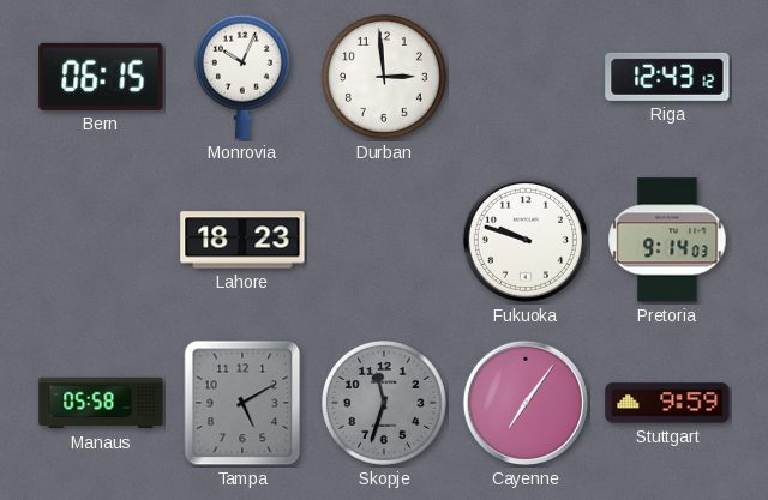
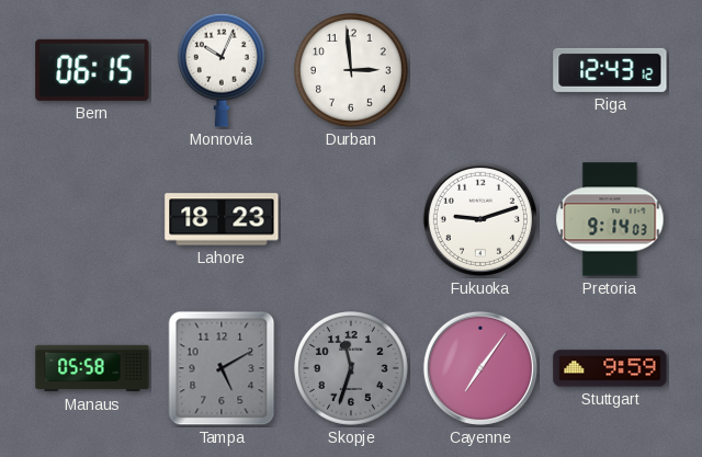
Fukuoka: 9:48 -> 9:12 (480, 219)
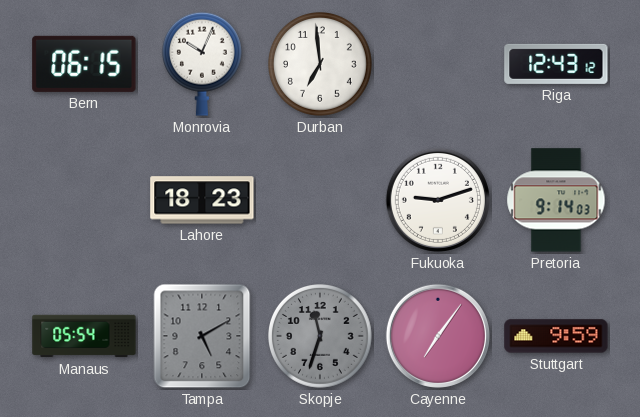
Durban: 2:59 -> 6:59 (321, 65)
Manaus: 05:58 -> 05:54 (84, 336)
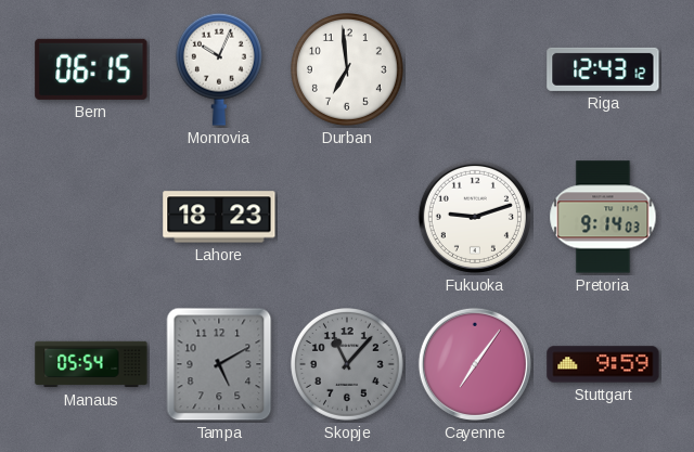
Skopje: 11:33 -> 11:07 (348, 365)
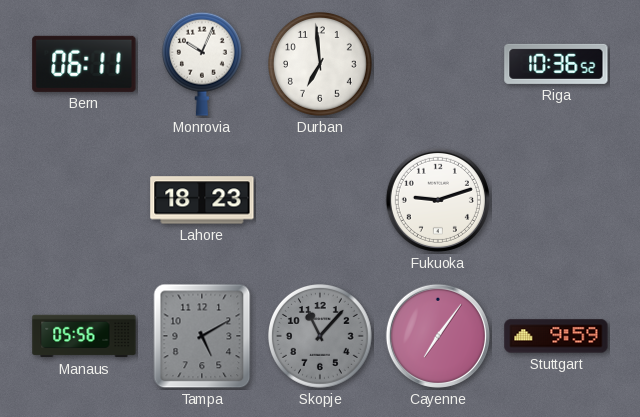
Bern: 06:15 -> 06:11 (84, 64)
Riga: 12:43 -> 10:36 (556, 64)
Pretoria: 9:14 -> none (603, 217)
Manaus: 05:54 -> 05:56 (84, 336)
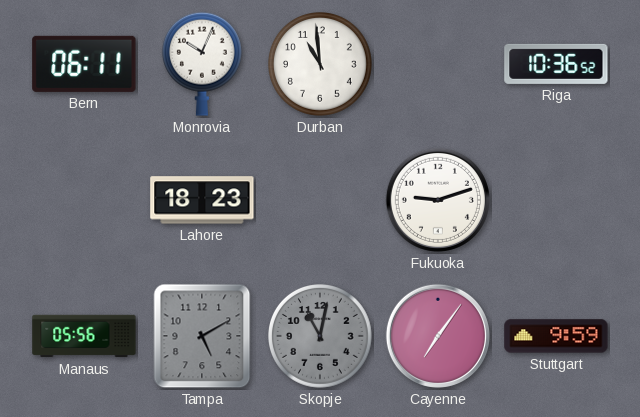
Durban: 6:59 -> 10:59 (321, 65)
Skopje: 11:07 -> 11:02 (321, 337)
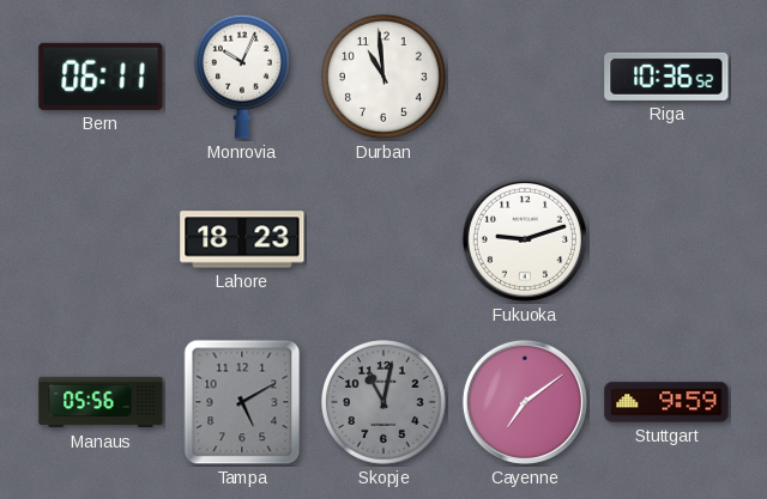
Cayenne: 7:06 -> 7:09 (525, 402)
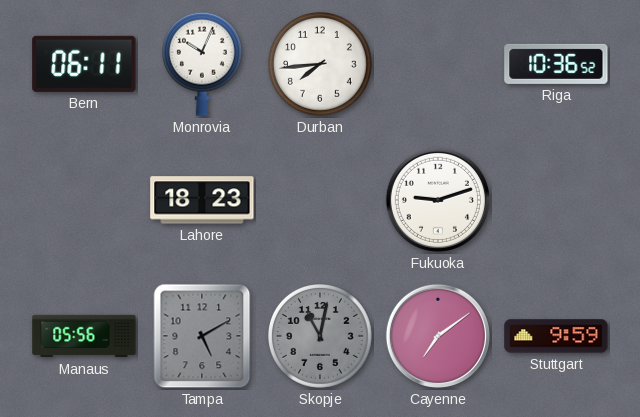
Durban: 10:59 -> 7:44 (321, 65)
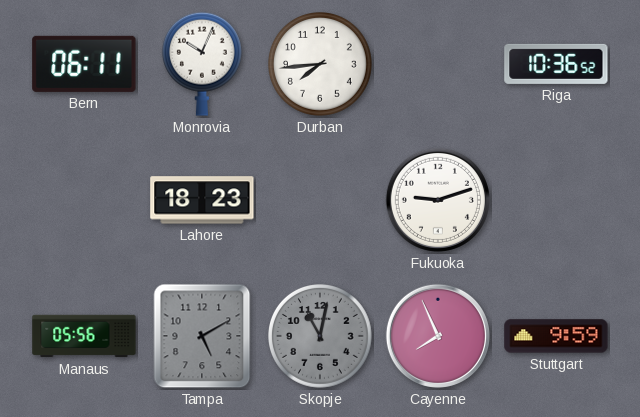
Cayenne: 7:09 -> 7:56 (438, 336)
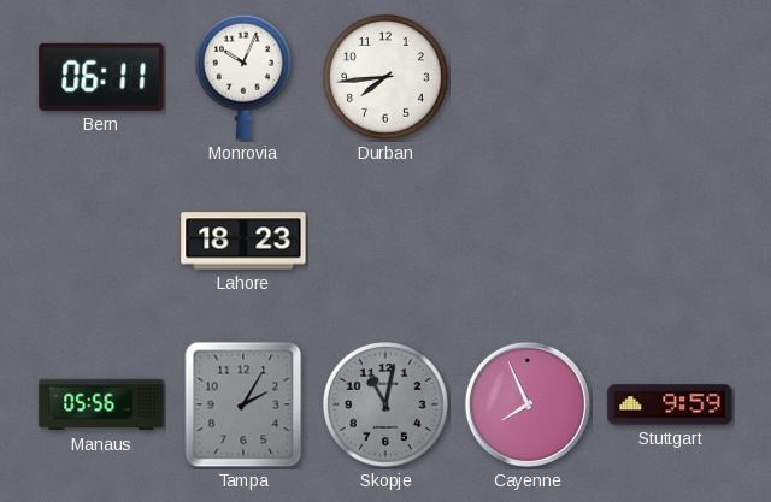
Riga: 10:36 -> none (556, 64)
Fukuoka: 9:12 -> none (438, 200)
Tampa: 5:10 -> 2:05 (243, 404)
